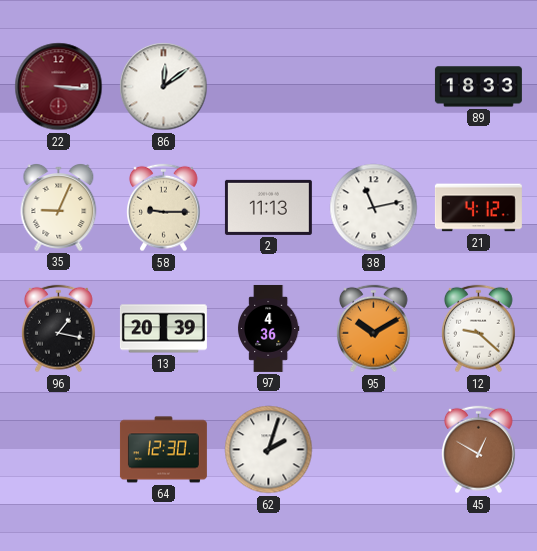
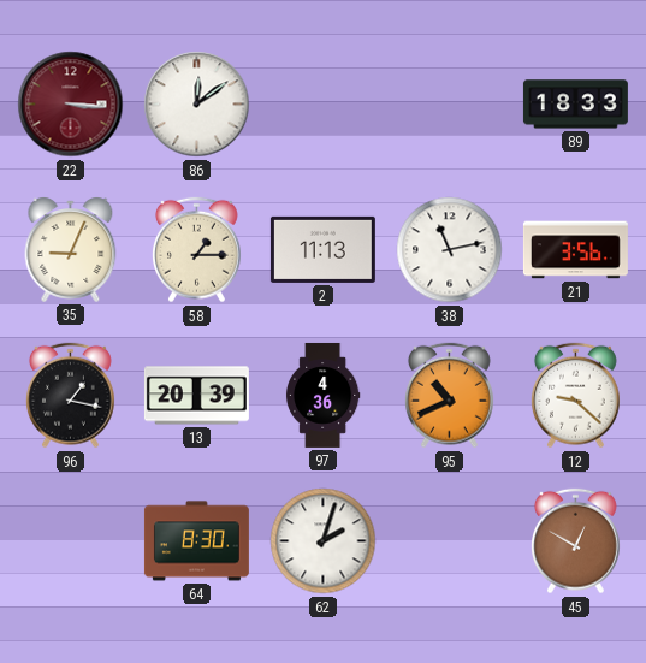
58: 9:15 -> 1:15 (197, 250)
21: 4:12 -> 3:56 (575, 250)
95: 10:10 -> 10:41 (450, 396)
64: 12:30 -> 8:30 (196, 541)
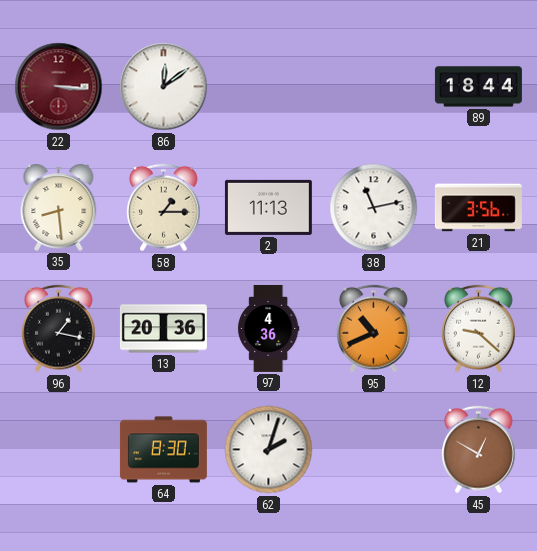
89: 18:33 -> 18:44 (478, 87)
35: 9:04 -> 8:29 (59, 208)
13: 20:39 -> 20:36 (163, 329)
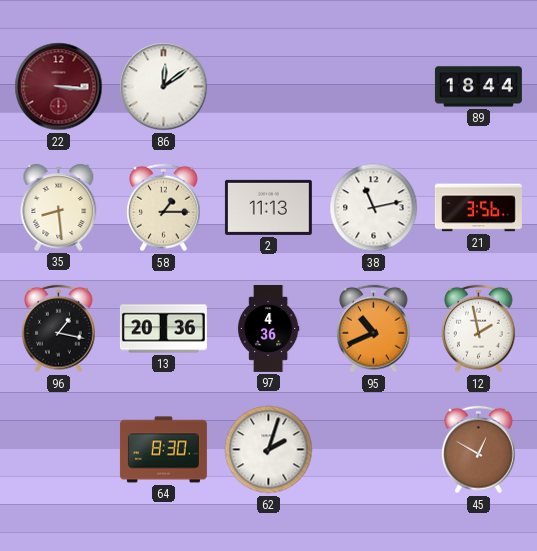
12: 9:22 -> 1:58 (479, 329)
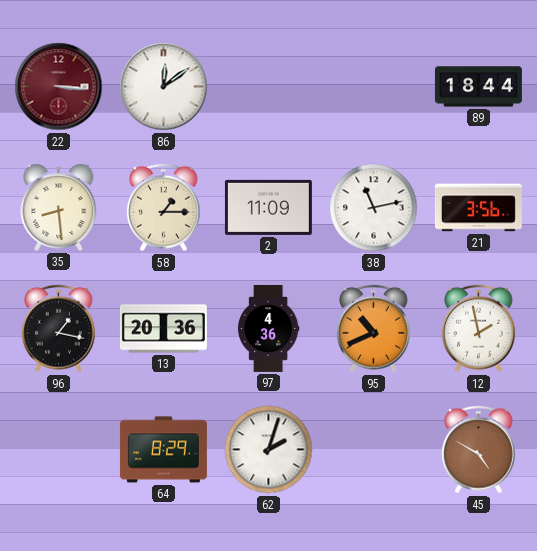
2: 11:13 -> 11:09 (268, 207)
64: 8:30 -> 8:29 (163, 450)
45: 12:50 -> 4:50 (479, 450)
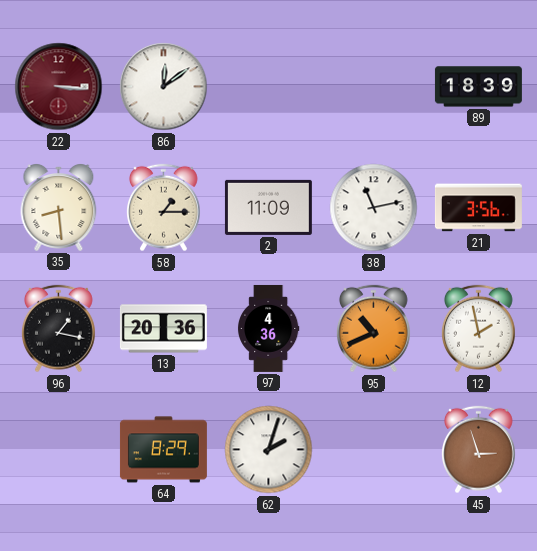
89: 18:44 -> 18:39 (478, 87)
45: 4:50 -> 2:57 (479, 450)
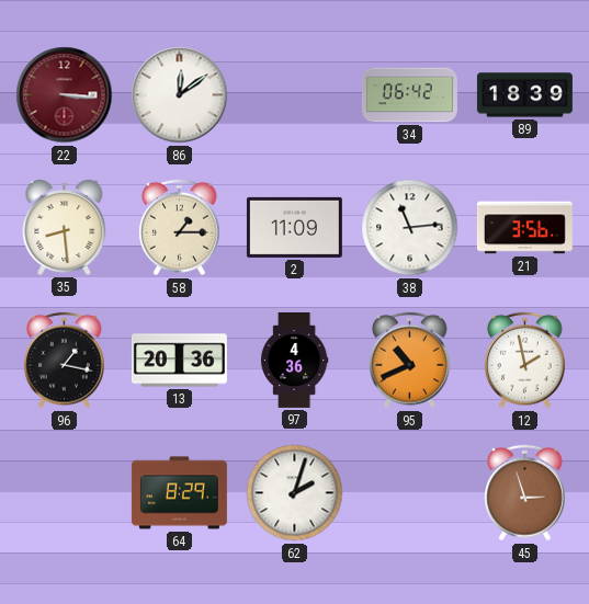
34: none -> 06:42 (409, 95)
38: 11:13 -> 11:14 (410, 228)
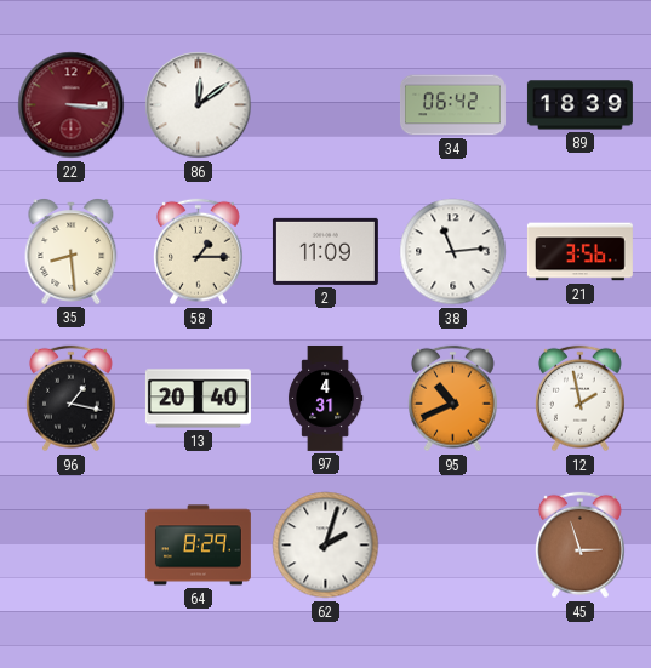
13: 20:36 -> 20:40 (198, 399)
97: 4:36 -> 4:31 (325, 398)
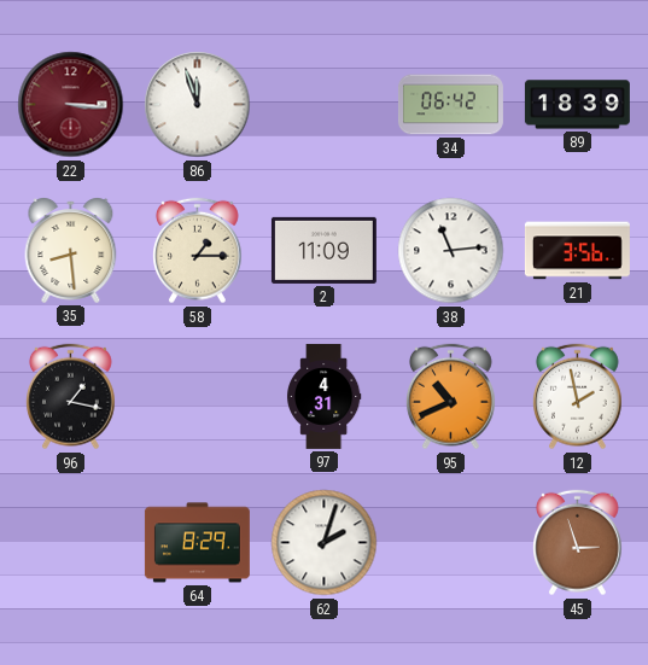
86: 12:09 -> 11:57 (198, 105)
13: 20:40 -> none (198, 399)
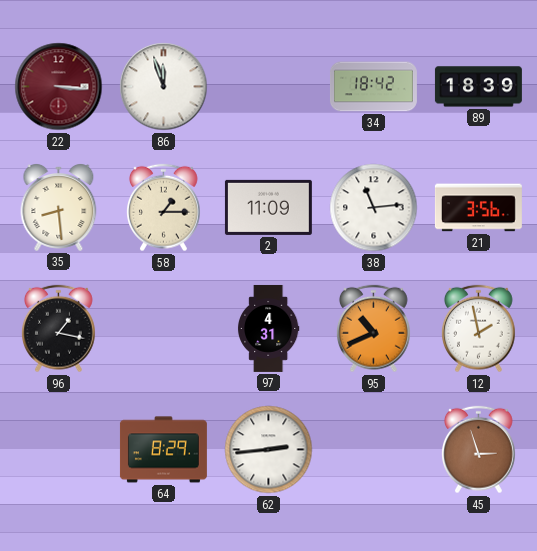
34: 06:42 -> 18:42 (373, 87)
62: 2:03 -> 2:44 (269, 450)
